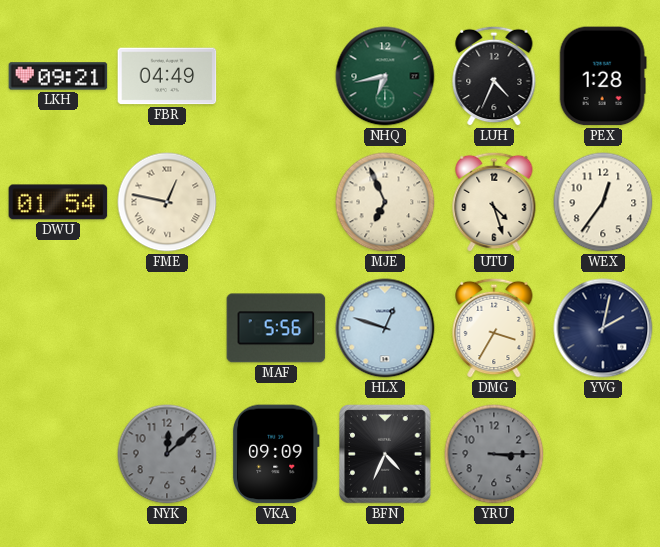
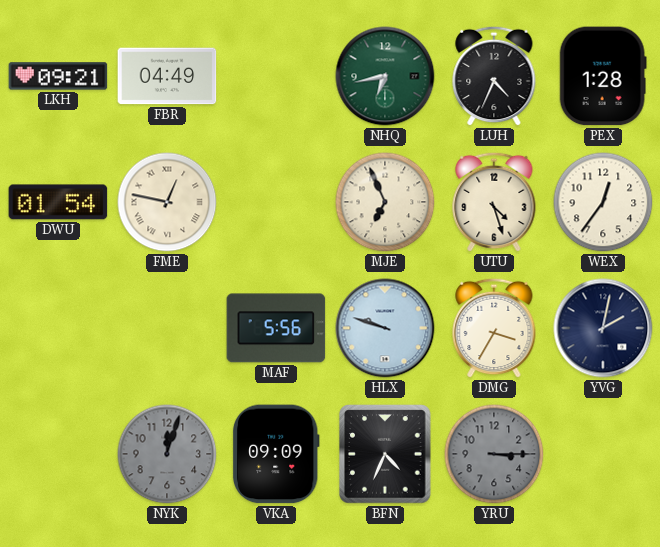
HLX: 12:48 -> 9:48 (385, 328)
NYK: 12:08 -> 12:03 (167, 454)
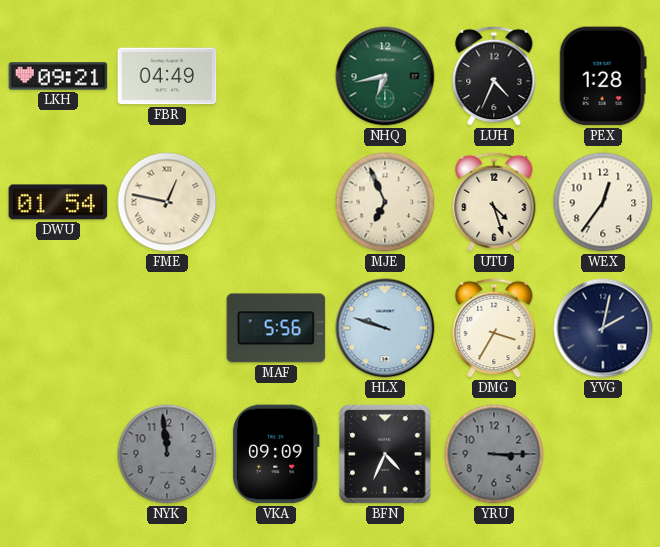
NYK: 12:03 -> 11:59 (167, 454)
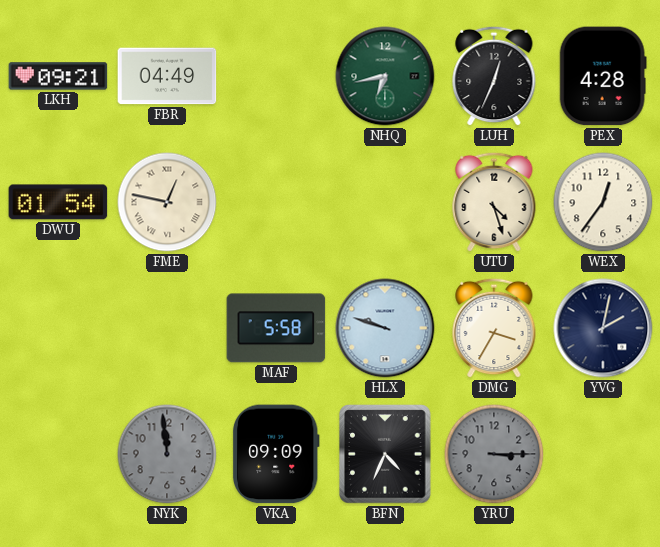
LUH: 4:34 -> 12:34 (494, 76)
PEX: 1:28 -> 4:28 (603, 76)
MJE: 6:56 -> none (385, 202)
MAF: 5:56 -> 5:58 (276, 328)
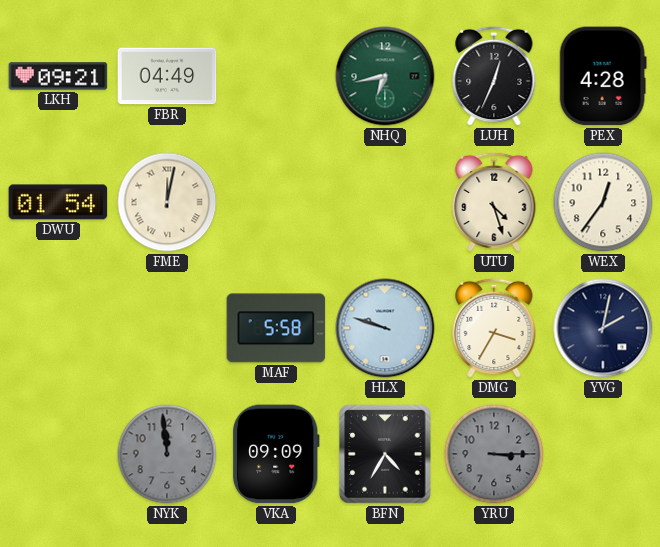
FME: 12:47 -> 12:02 (167, 202)
BFN: 4:34 -> 4:35 (385, 454)
